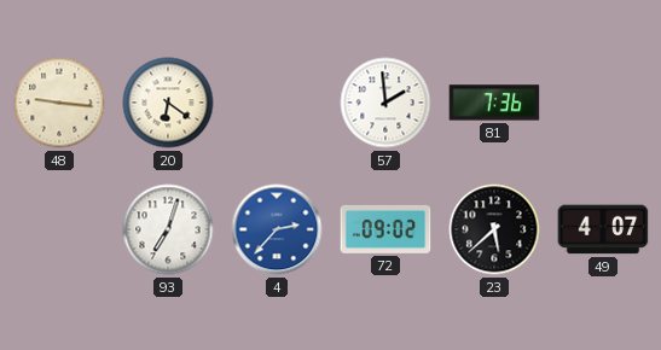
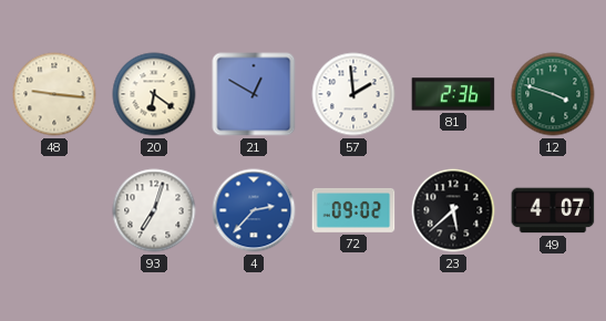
21: none -> 12:50 (254, 94)
81: 7:36 -> 2:36 (453, 94)
12: none -> 3:48 (553, 94)
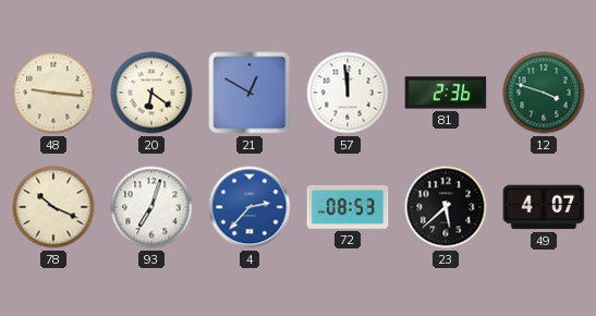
57: 1:59 -> 11:59 (348, 93)
78: none -> 10:19 (53, 207)
72: 09:02 -> 08:53 (348, 207)
